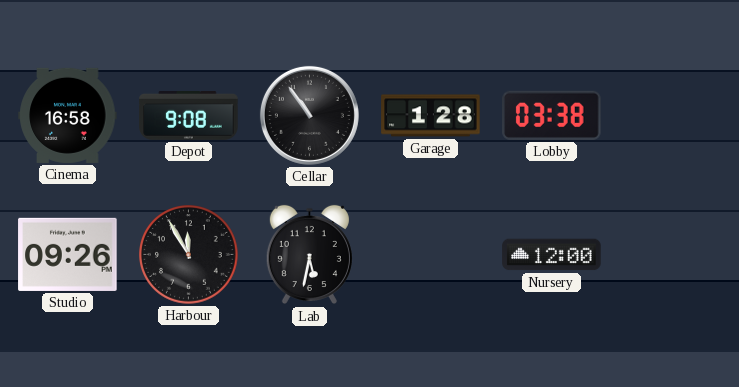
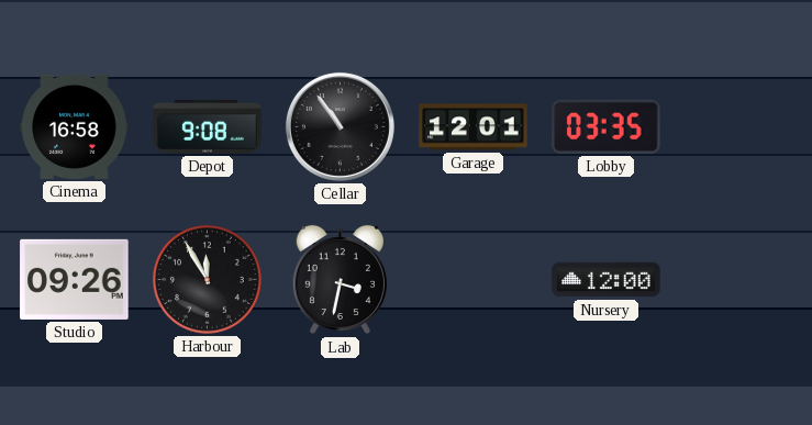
Garage: 1:28 -> 12:01 (474, 127)
Lobby: 03:38 -> 03:35 (607, 126)
Lab: 5:32 -> 3:32 (340, 280)
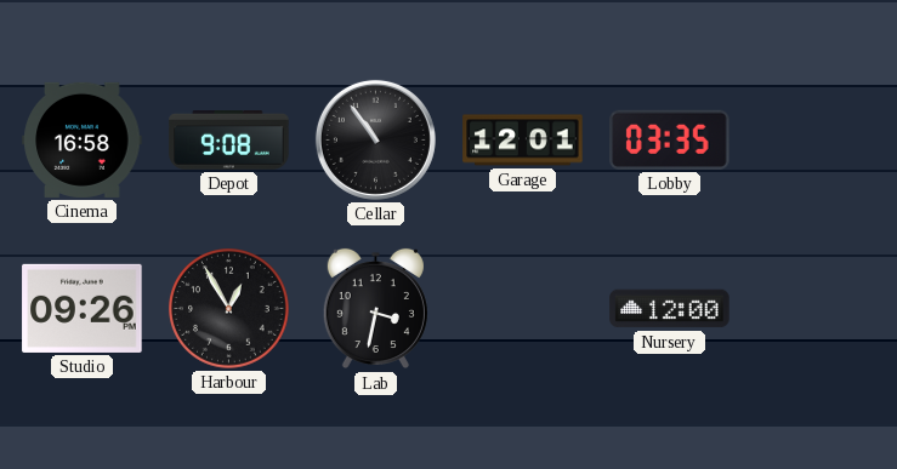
Harbour: 11:55 -> 12:55 (229, 309)
